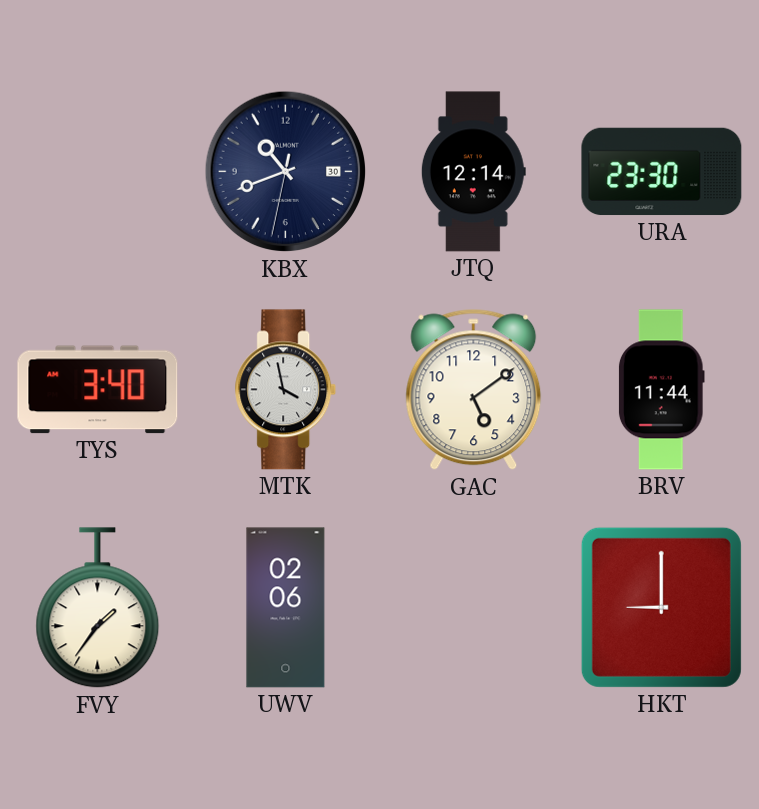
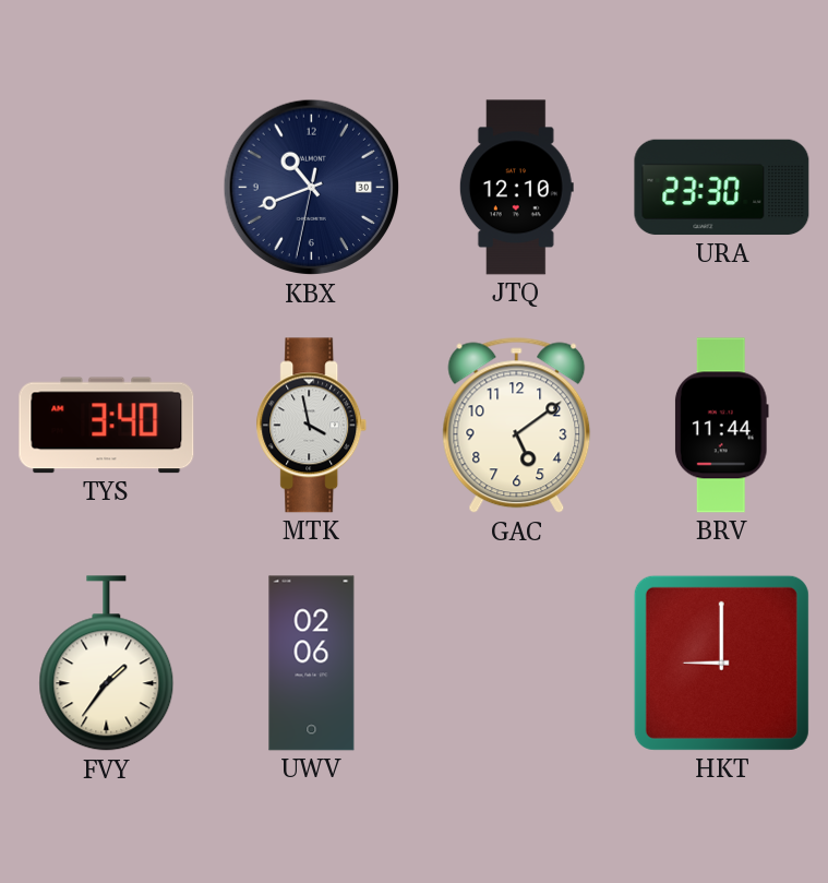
JTQ: 12:14 -> 12:10 (516, 188)
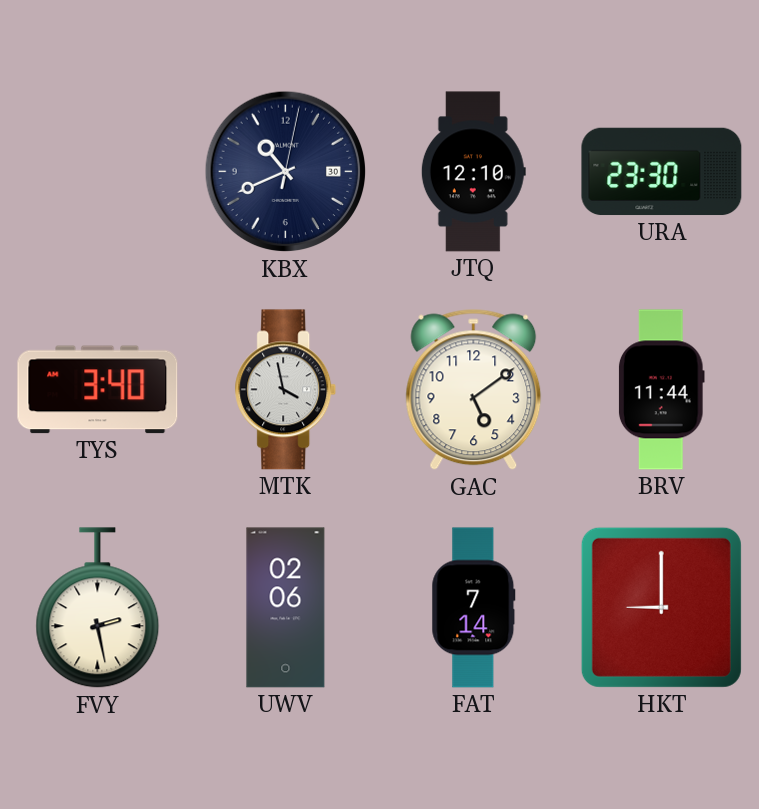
KBX: 10:41:32 -> 10:41:02 (286, 172)
FVY: 1:36 -> 2:28 (98, 608)
FAT: none -> 7:14 (474, 608)
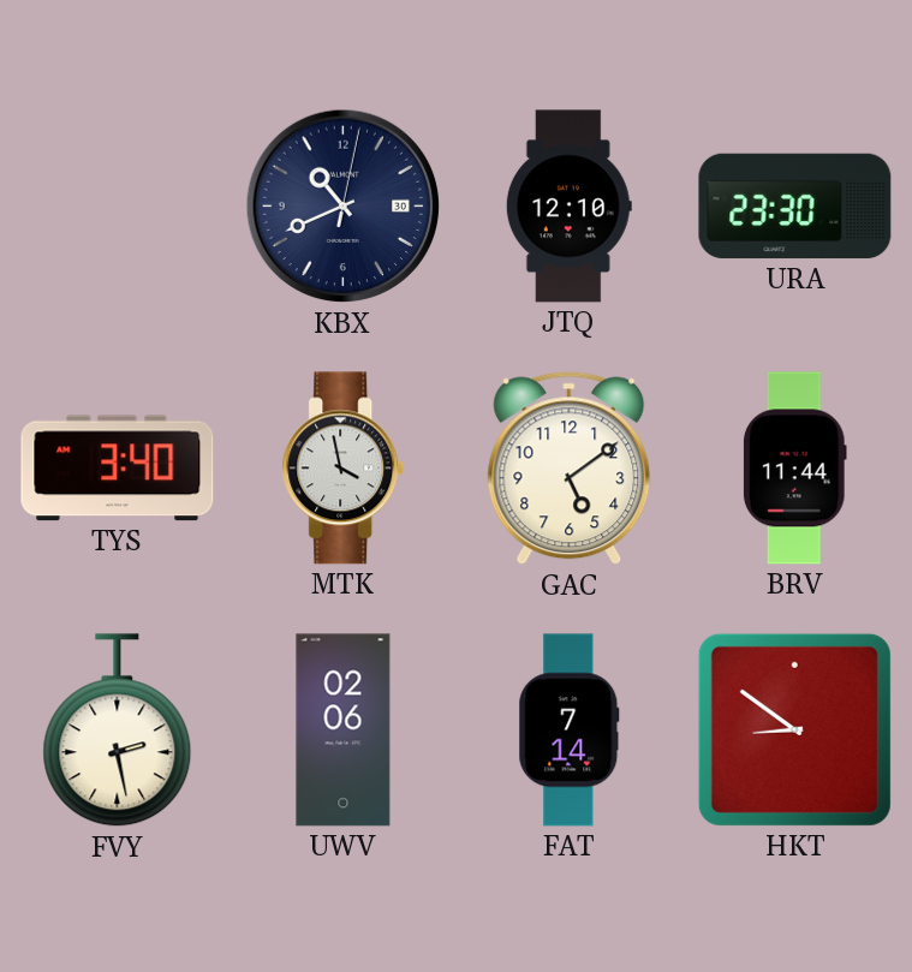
HKT: 9:00 -> 8:51 (794, 729)
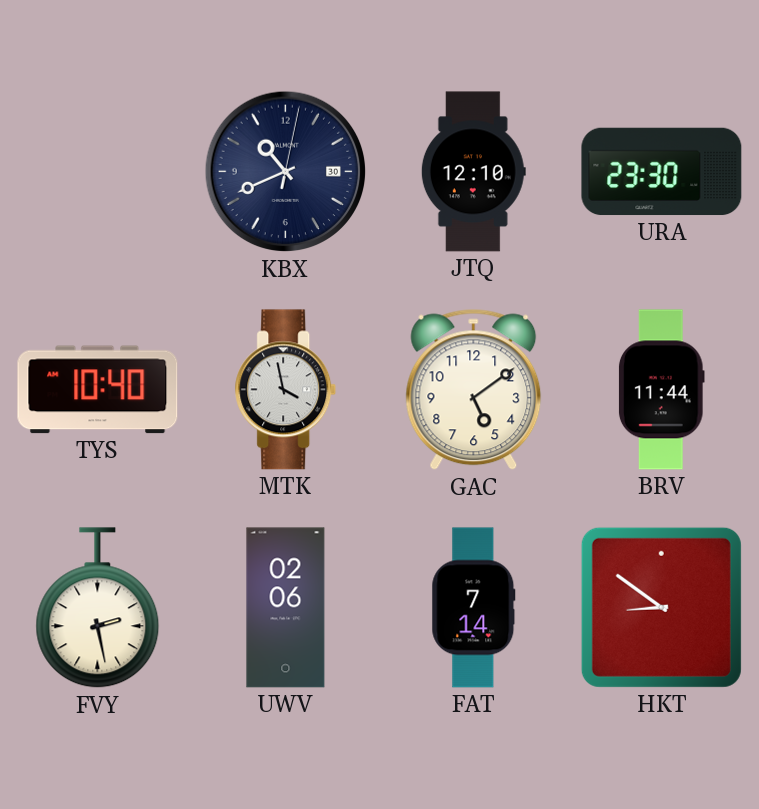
TYS: 3:40 -> 10:40 (98, 390)
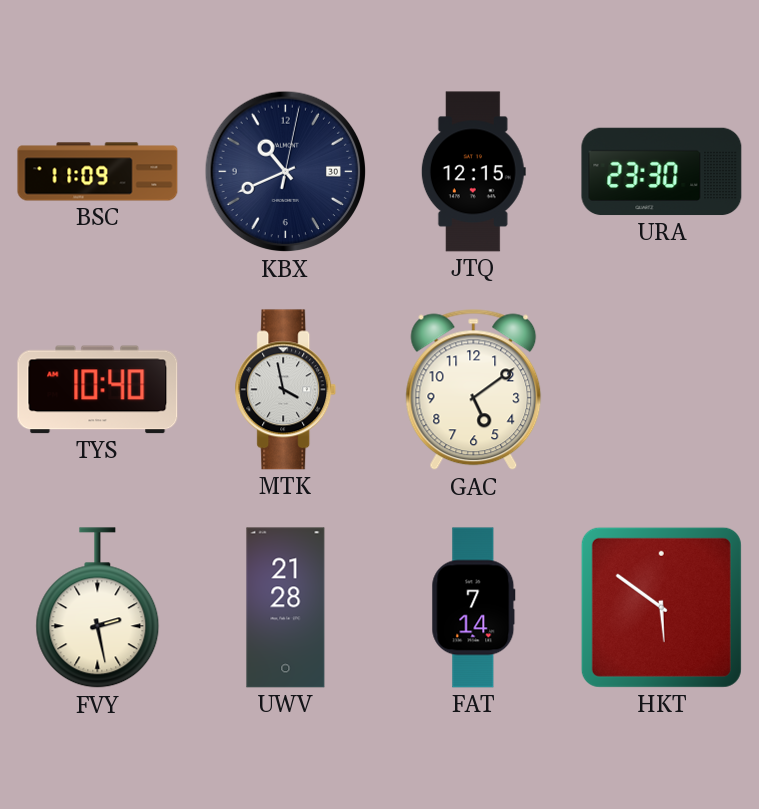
BSC: none -> 11:09 (98, 172)
JTQ: 12:10 -> 12:15 (473, 172)
BRV: 11:44 -> none (661, 390)
UWV: 02:06 -> 21:28 (286, 608)
HKT: 8:51 -> 5:51 (661, 607)
